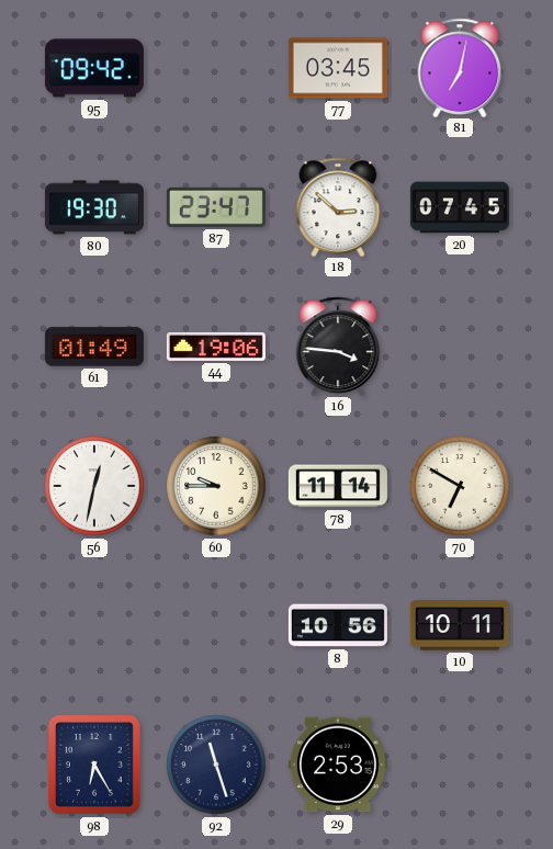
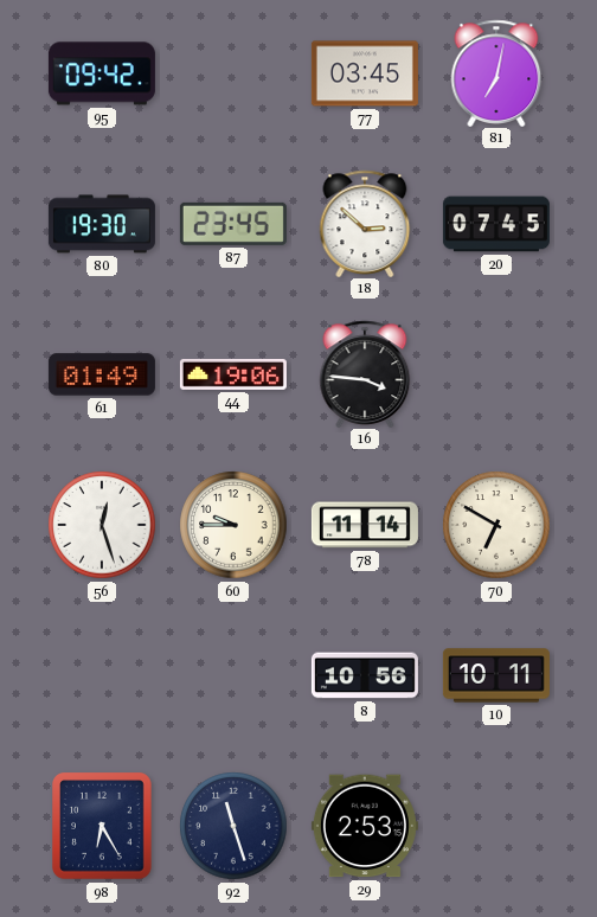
87: 23:47 -> 23:45 (233, 224)
56: 12:32 -> 12:27 (102, 525)
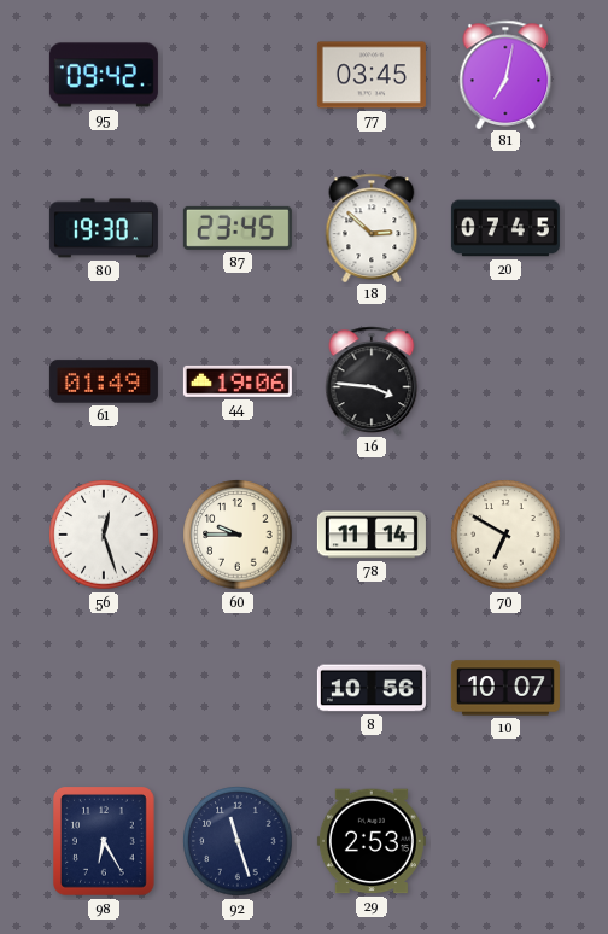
10: 10:11 -> 10:07 (505, 688)
